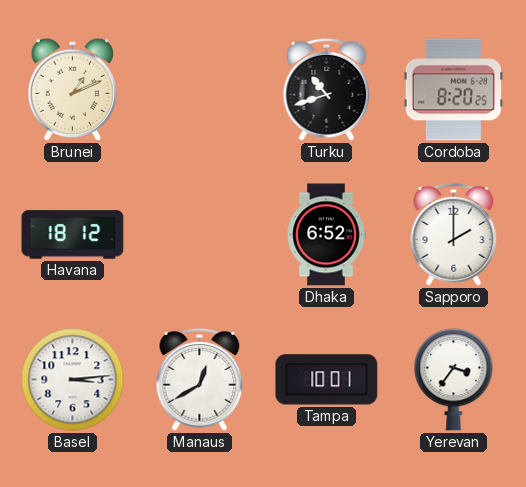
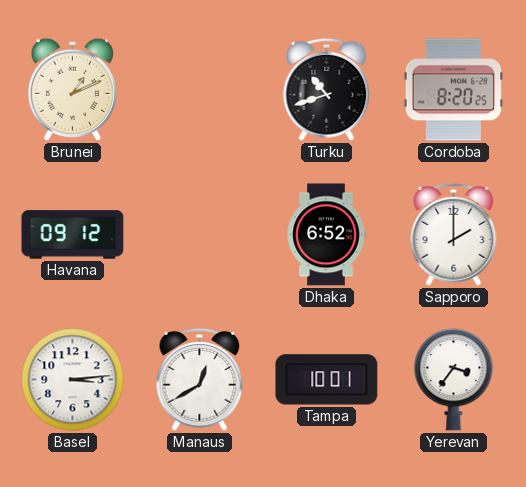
Havana: 18:12 -> 09:12 (73, 235)
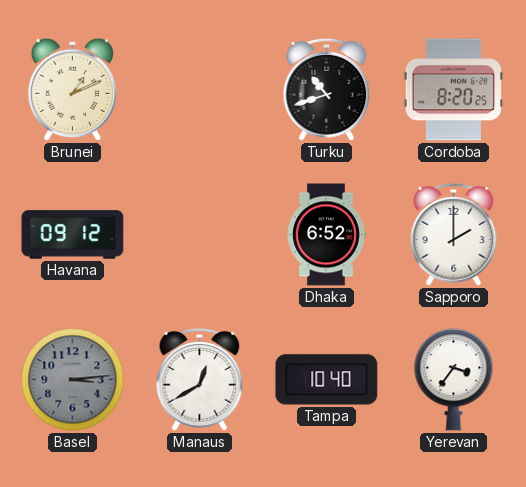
Basel dial: white -> grey (73, 380)
Tampa: 10:01 -> 10:40 (327, 380)
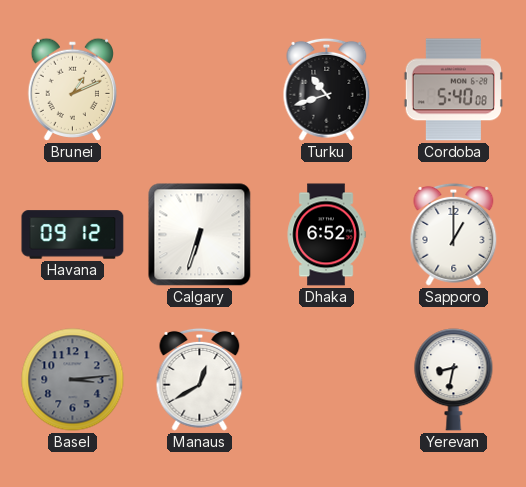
Cordoba: 8:20 -> 5:40 (453, 90)
Calgary: none -> 6:33 (200, 235)
Sapporo: 2:00 -> 1:00 (454, 234)
Tampa: 10:40 -> none (327, 380)
Yerevan: 3:36 -> 8:32 (454, 380)
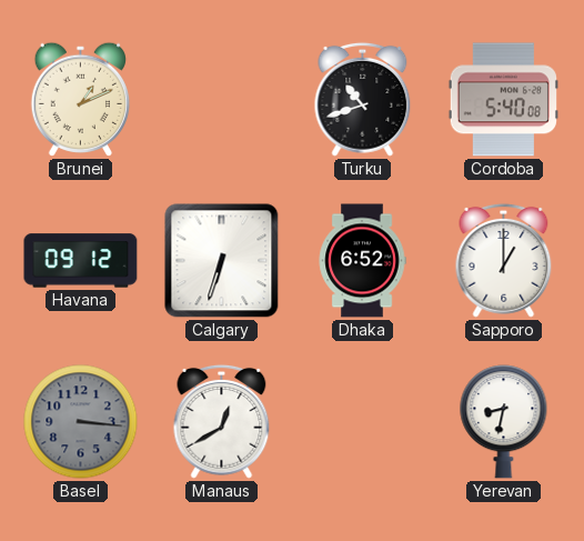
Basel: 3:14 -> 3:16 (81, 422)
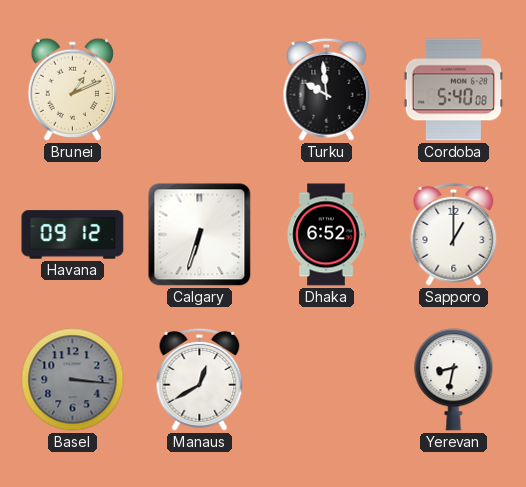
Turku: 10:42 -> 9:59 (327, 89)
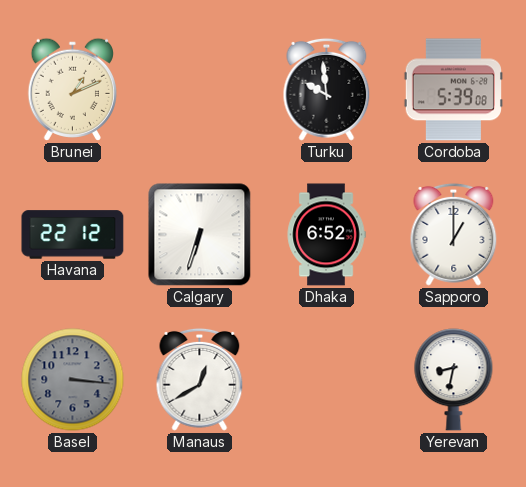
Cordoba: 5:40 -> 5:39 (453, 90)
Havana: 09:12 -> 22:12 (73, 235)
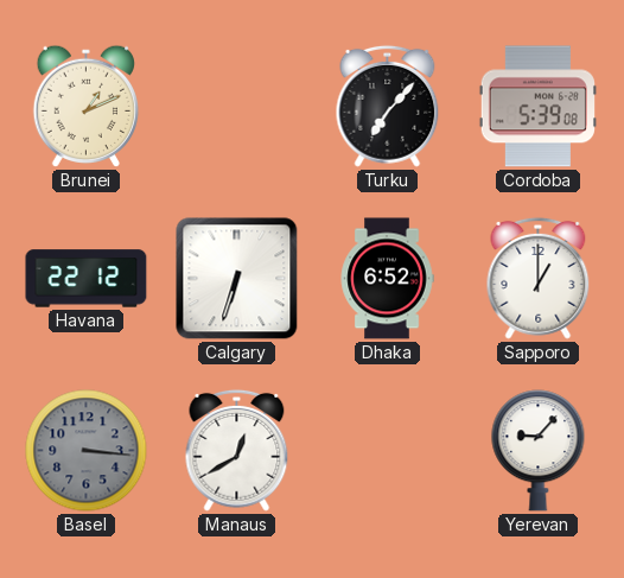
Turku: 9:59 -> 7:07 (388, 106)
Yerevan: 8:32 -> 9:07 (539, 451)
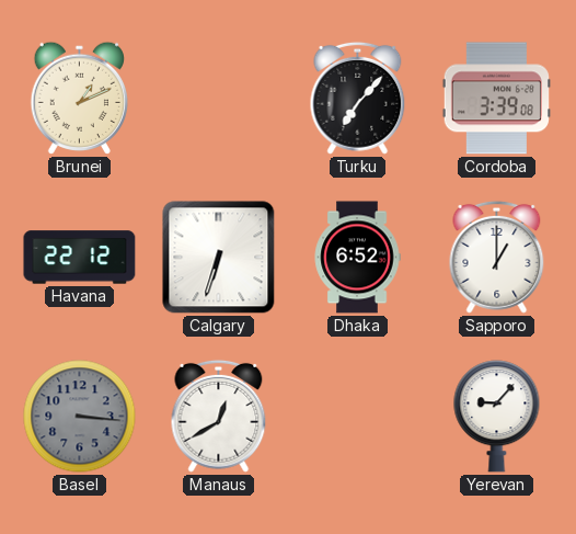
Cordoba: 5:39 -> 3:39 (496, 99)
